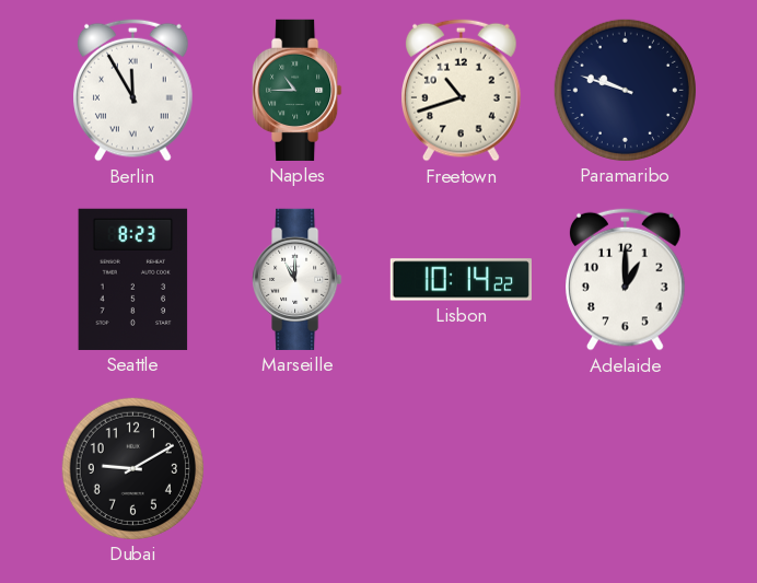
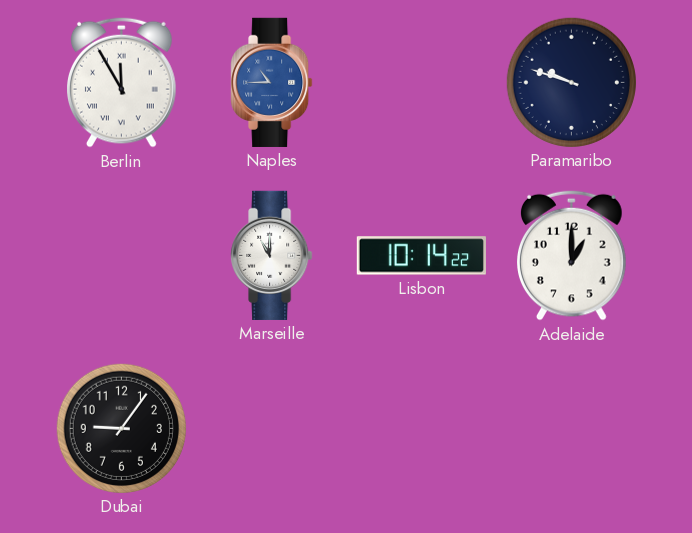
Naples dial: green -> blue (272, 82)
Freetown: 10:42 -> none (462, 90)
Seattle: 8:23 -> none (133, 279)
Dubai: 9:10 -> 9:06 (121, 428)
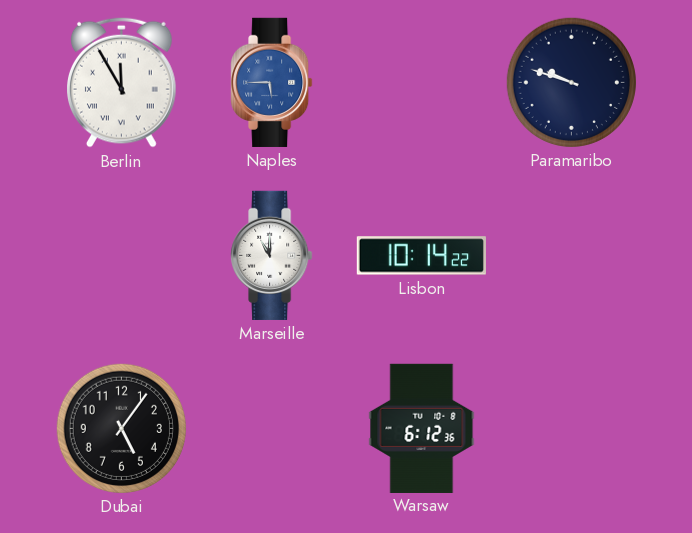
Naples: 10:45 -> 5:45 (272, 82)
Adelaide: 1:00 -> none (572, 255)
Dubai: 9:06 -> 5:06 (121, 428)
Warsaw: none -> 6:12 (422, 428)
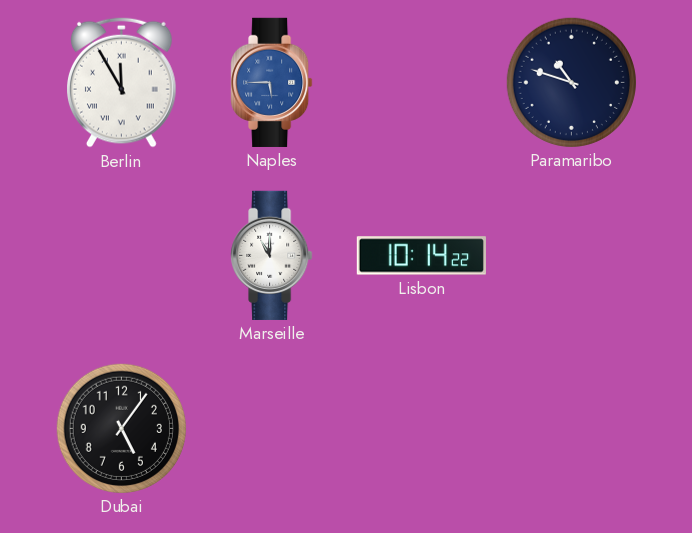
Paramaribo: 9:48 -> 10:48 (571, 82)
Warsaw: 6:12 -> none (422, 428)
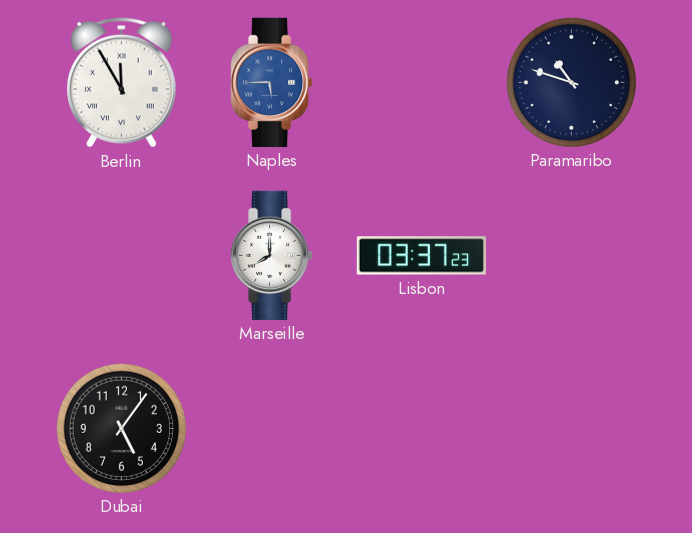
Marseille: 11:00 -> 8:00 (272, 255)
Lisbon: 10:14 -> 03:37 (421, 256)
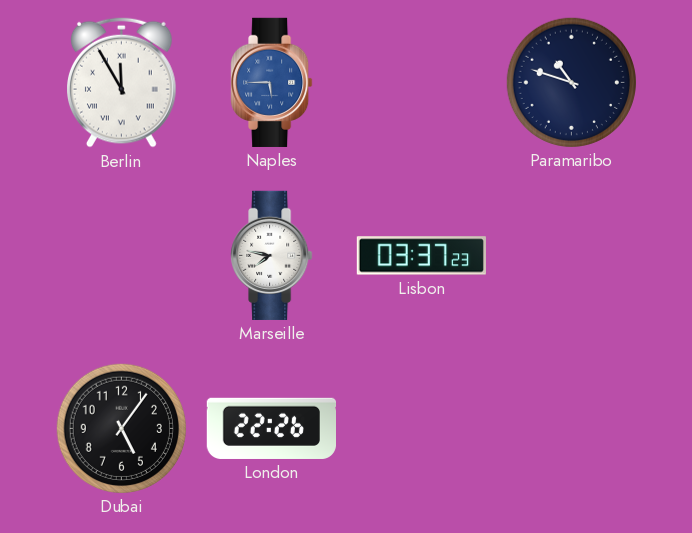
Marseille: 8:00 -> 7:47 (272, 255)
London: none -> 22:26 (271, 428)
